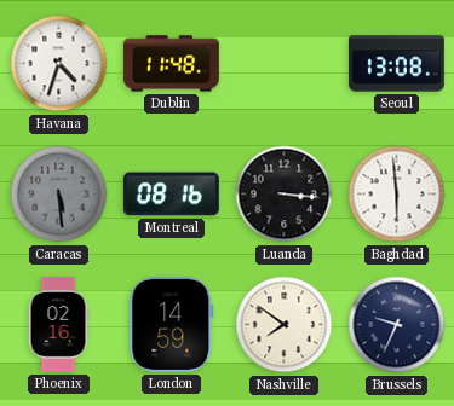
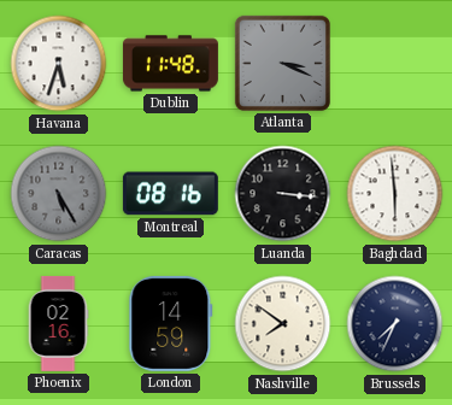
Havana: 4:33 -> 5:33 (59, 64)
Atlanta: none -> 3:19 (282, 63)
Seoul: 13:08 -> none (396, 64)
Caracas: 5:29 -> 5:25 (59, 194)
Brussels: 9:34 -> 7:34 (395, 324)
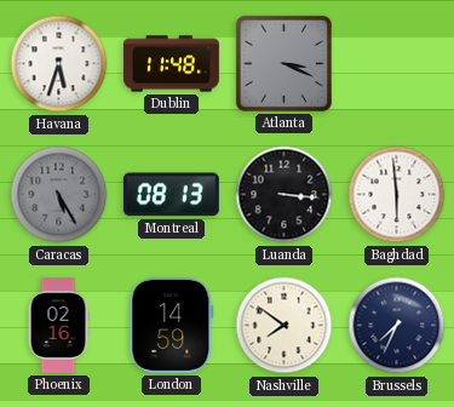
Montreal: 08:16 -> 08:13 (171, 195)
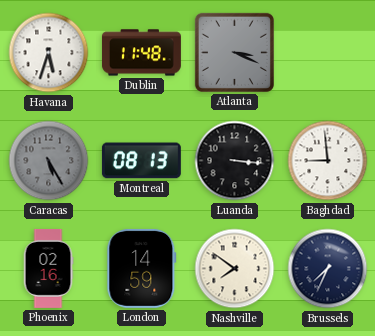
Baghdad: 5:59 -> 8:59 (328, 161)
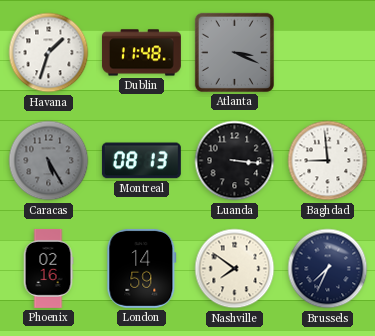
Havana: 5:33 -> 1:33 (49, 53)
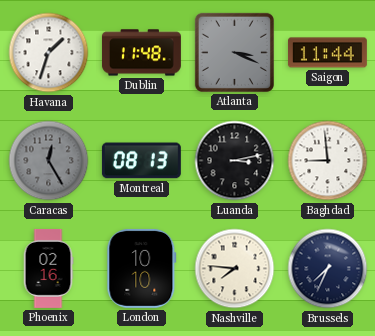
Saigon: none -> 11:44 (327, 53)
Caracas: 5:25 -> 12:25 (49, 161)
Luanda: 3:16 -> 3:13 (235, 161)
London: 14:59 -> 10:10 (142, 268)
Nashville: 7:51 -> 7:46 (235, 269)
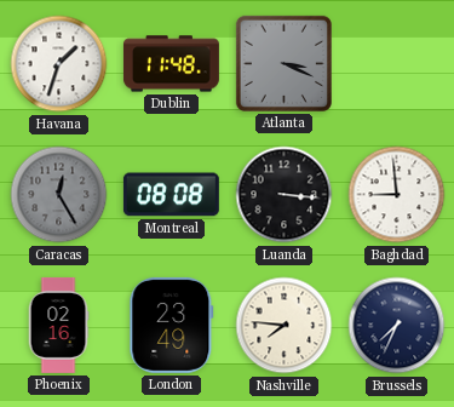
Saigon: 11:44 -> none (327, 53)
Montreal: 08:13 -> 08:08 (171, 195)
Luanda: 3:13 -> 3:16 (285, 195)
London: 10:10 -> 23:49 (172, 325)
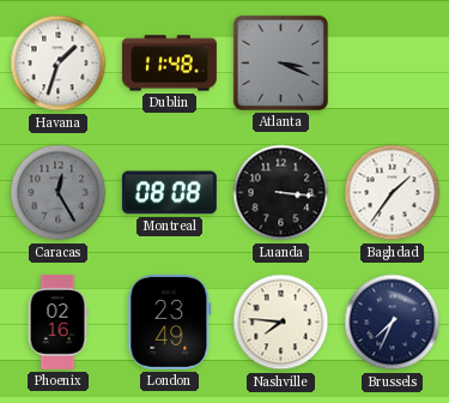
Baghdad: 8:59 -> 1:36 (393, 193)
